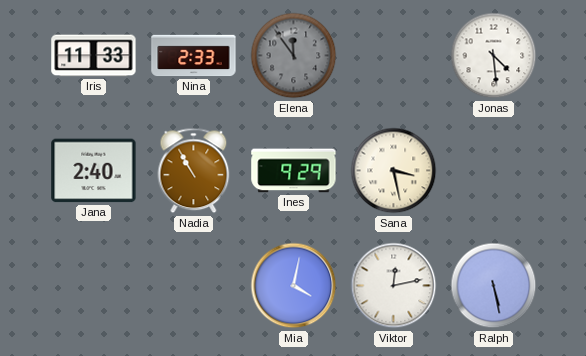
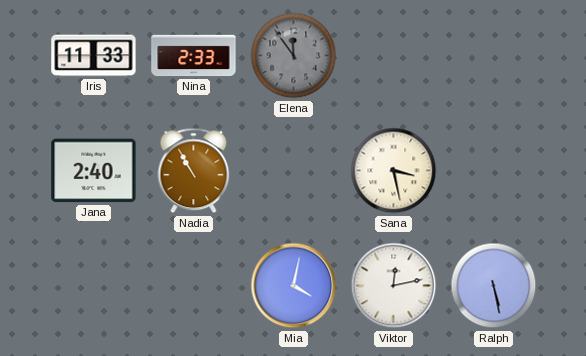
Jonas: 4:29 -> none (494, 56)
Ines: 9:29 -> none (294, 171)
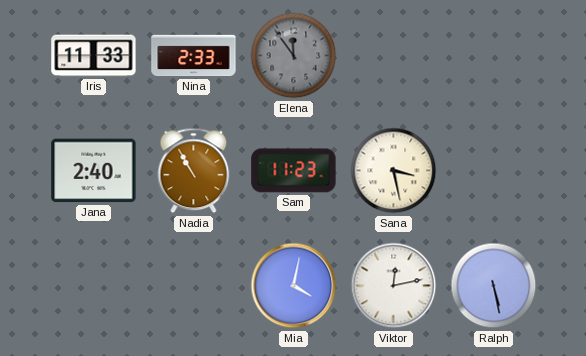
Sam: none -> 11:23 (294, 171)
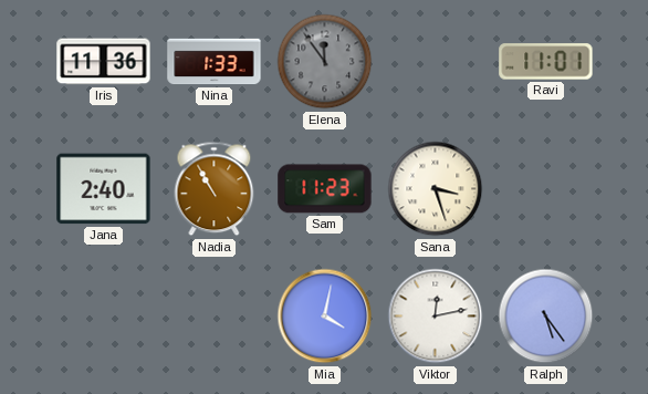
Iris: 11:33 -> 11:36 (104, 62)
Nina: 2:33 -> 1:33 (215, 62)
Ravi: none -> 11:01 (546, 62)
Sana: 3:28 -> 3:27 (436, 189)
Ralph: 5:28 -> 5:24 (546, 317)
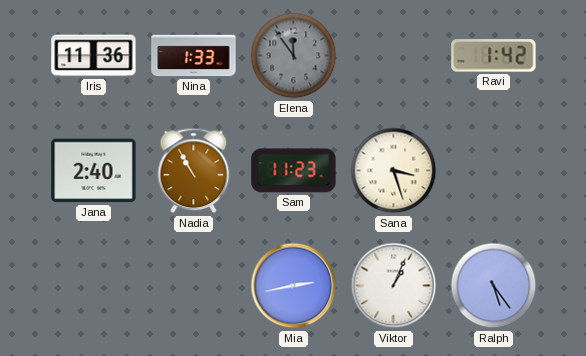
Ravi: 11:01 -> 1:42 (494, 56)
Mia: 4:02 -> 2:43 (294, 286)
Viktor: 12:13 -> 1:04 (394, 286)
